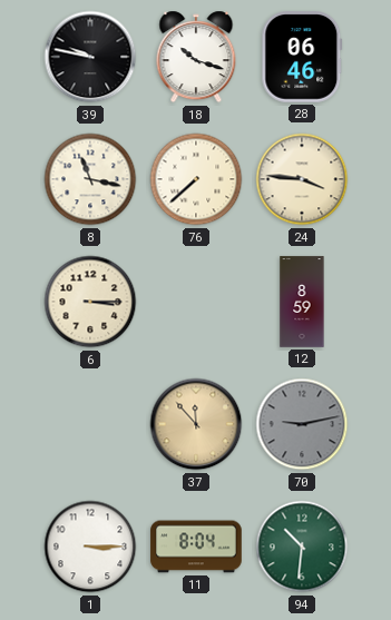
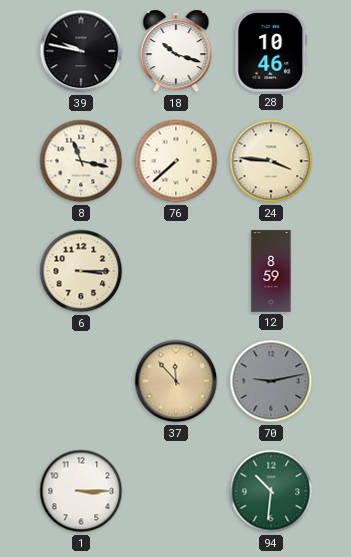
28: 06:46 -> 10:46 (271, 51)
11: 8:04 -> none (196, 547)
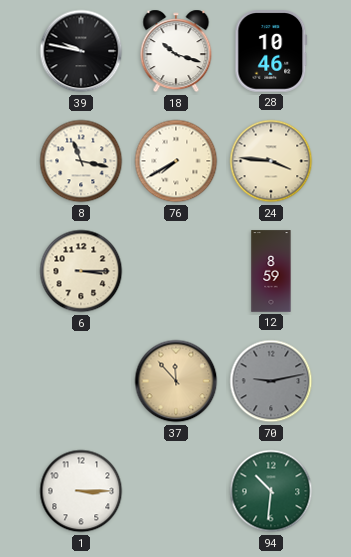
76: 7:38 -> 7:40 (176, 161)
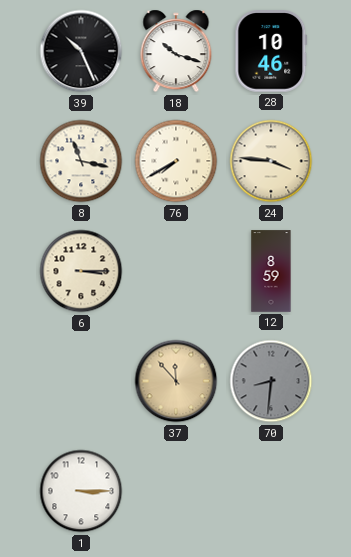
39: 9:47 -> 10:26 (81, 51)
70: 9:13 -> 8:31 (271, 381)
94: 10:31 -> none (271, 491)
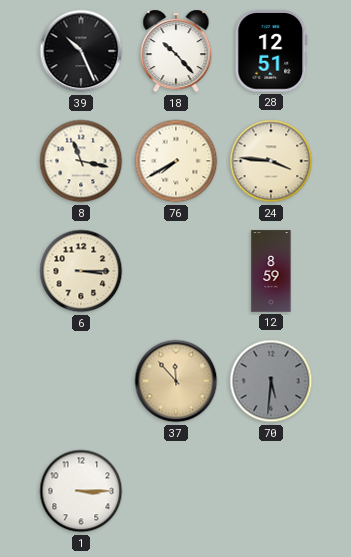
18: 10:18 -> 10:23 (176, 51)
28: 10:46 -> 12:51 (271, 51)
70: 8:31 -> 5:31 (271, 381)
